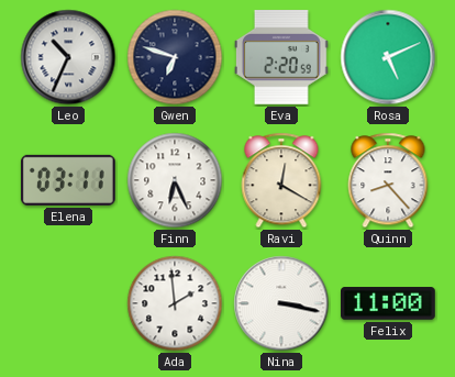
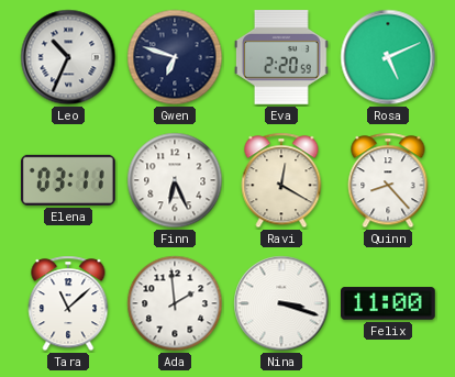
Tara: none -> 11:08 (68, 303)
Nina: 3:17 -> 3:18 (281, 303)
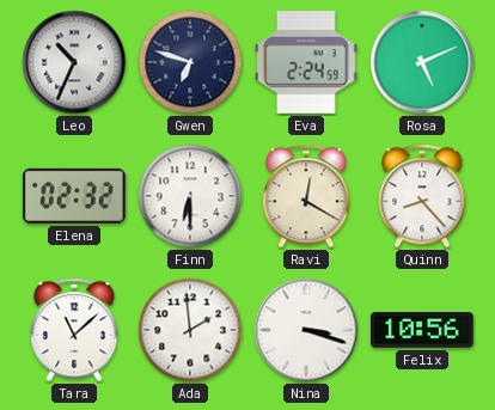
Eva: 2:20 -> 2:24 (307, 63)
Elena: 03:11 -> 02:32 (74, 196)
Finn: 6:26 -> 6:30 (190, 196)
Felix: 11:00 -> 10:56 (423, 330)
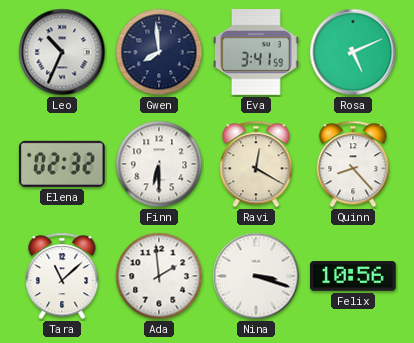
Gwen: 6:48 -> 7:59 (159, 52)
Eva: 2:24 -> 3:41 (257, 53)
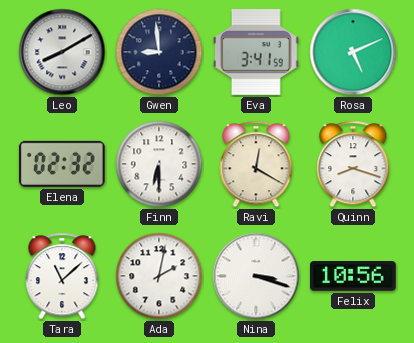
Leo: 10:34 -> 8:10 (62, 52)
Gwen: 7:59 -> 8:59 (159, 52)
Quinn: 8:23 -> 8:18 (353, 164)
Ada: 1:59 -> 2:02 (159, 276)
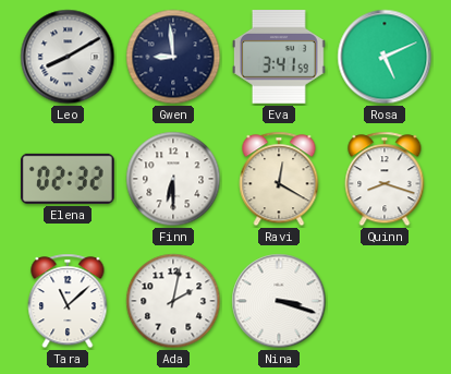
Felix: 10:56 -> none (354, 276)
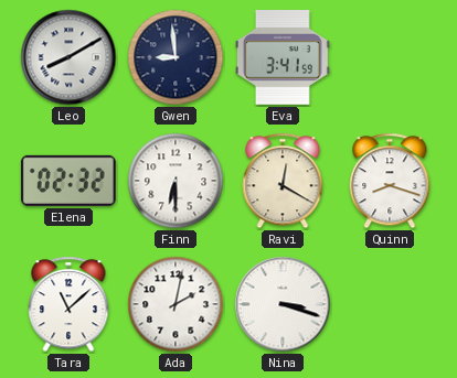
Rosa: 5:11 -> none (385, 57)
